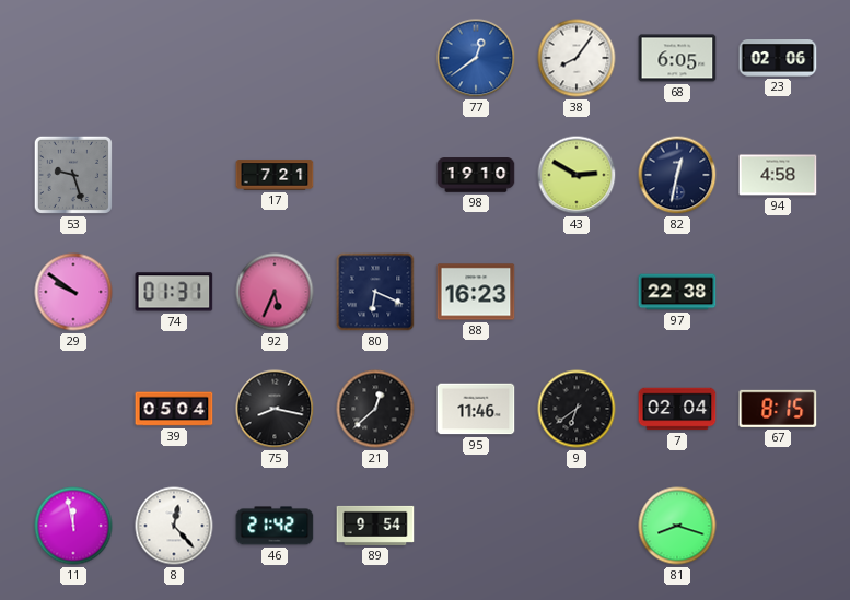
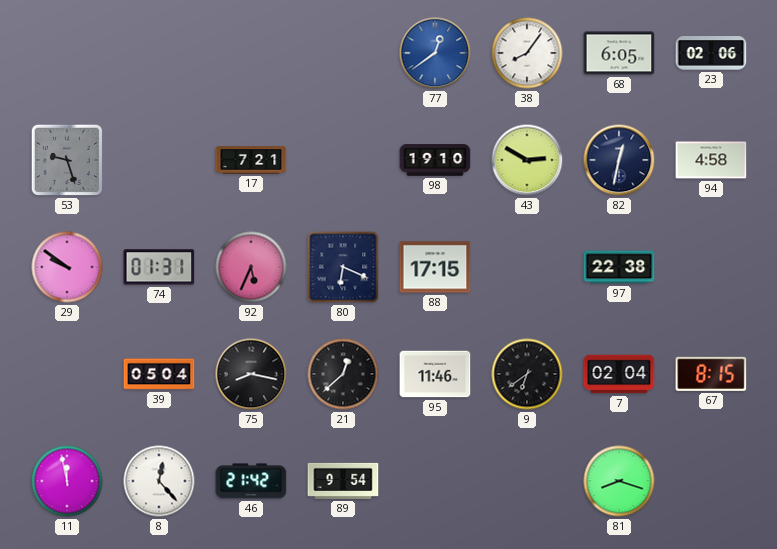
88: 16:23 -> 17:15 (435, 267)
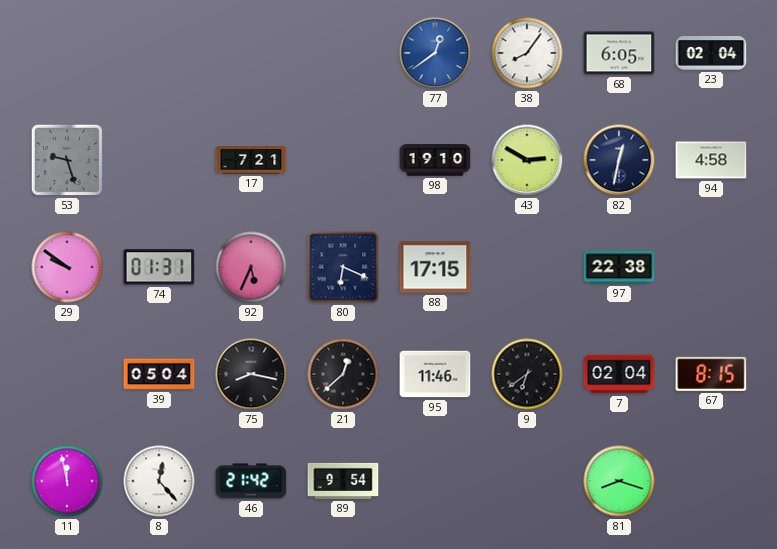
23: 02:06 -> 02:04 (711, 53)
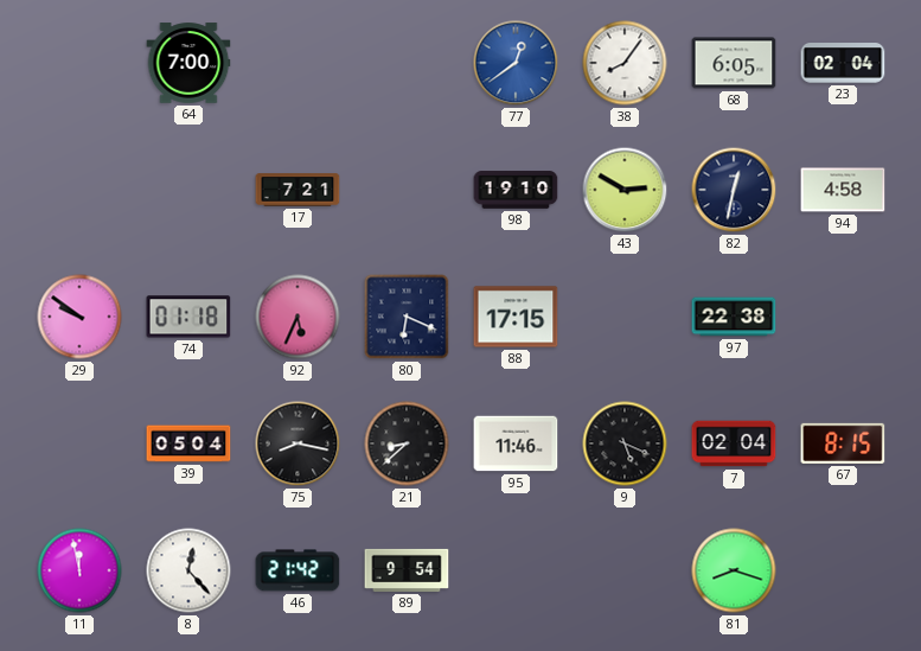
64: none -> 7:00 (188, 63)
53: 9:27 -> none (67, 160)
74: 01:31 -> 01:18 (188, 317)
21: 12:38 -> 8:38 (407, 443)
9: 6:39 -> 5:19 (625, 443)
